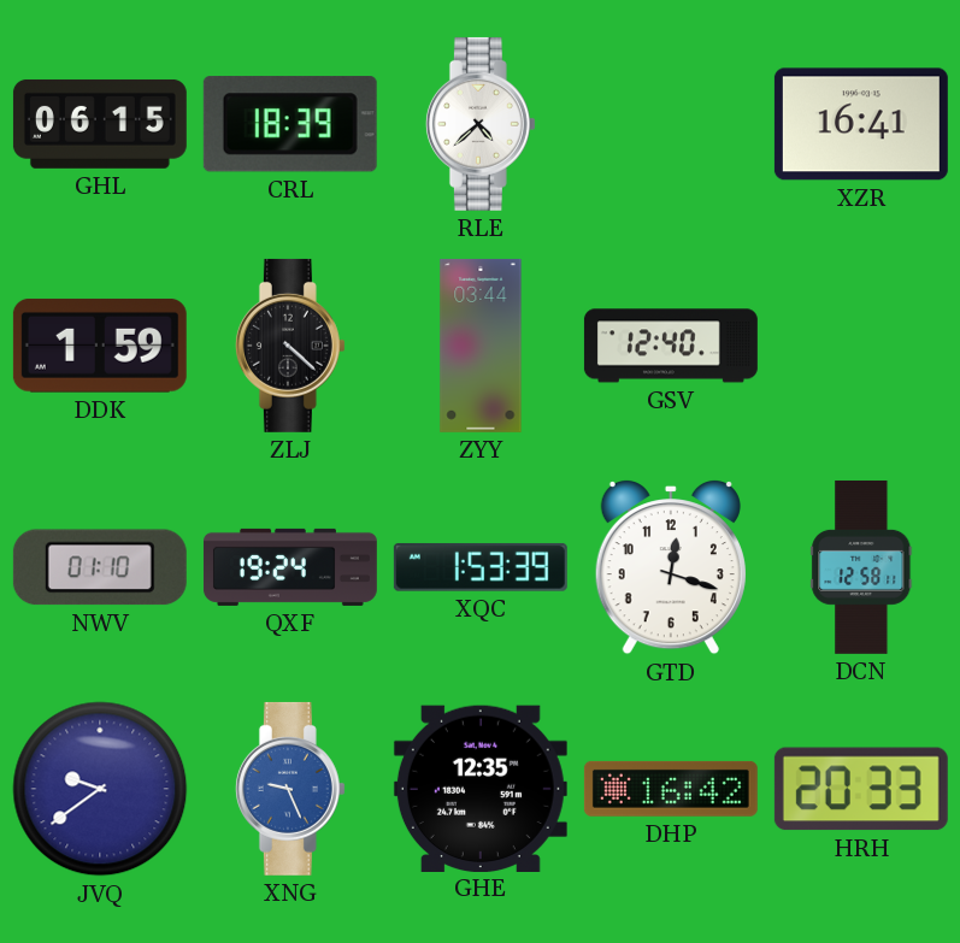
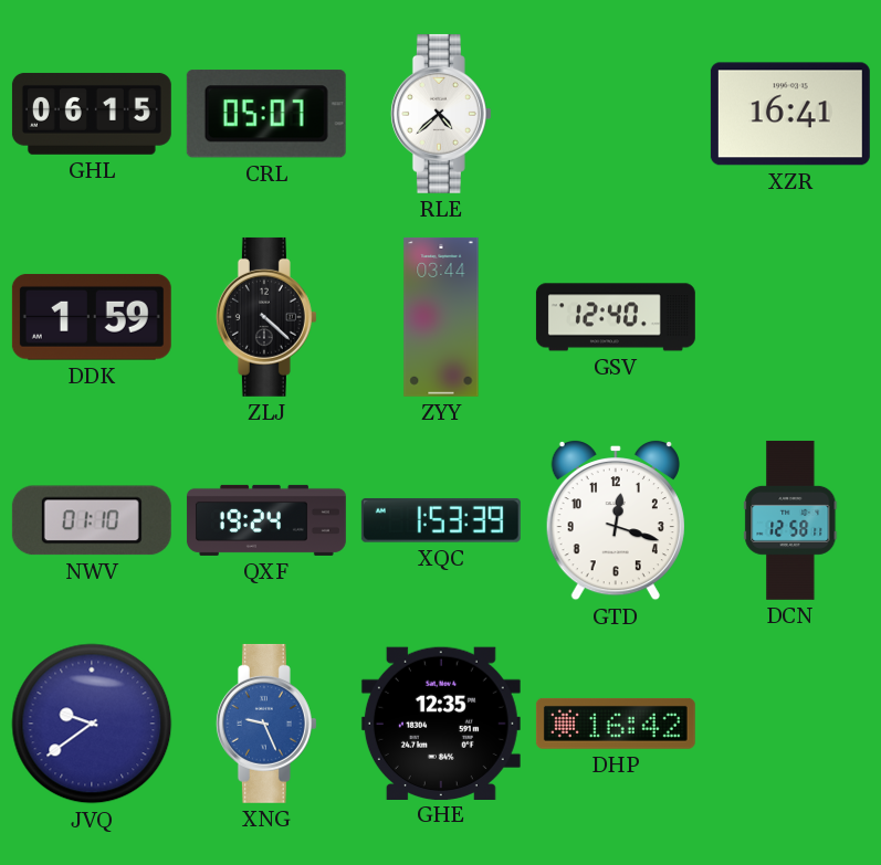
CRL: 18:39 -> 05:07 (266, 114)
HRH: 20:33 -> none (861, 789)
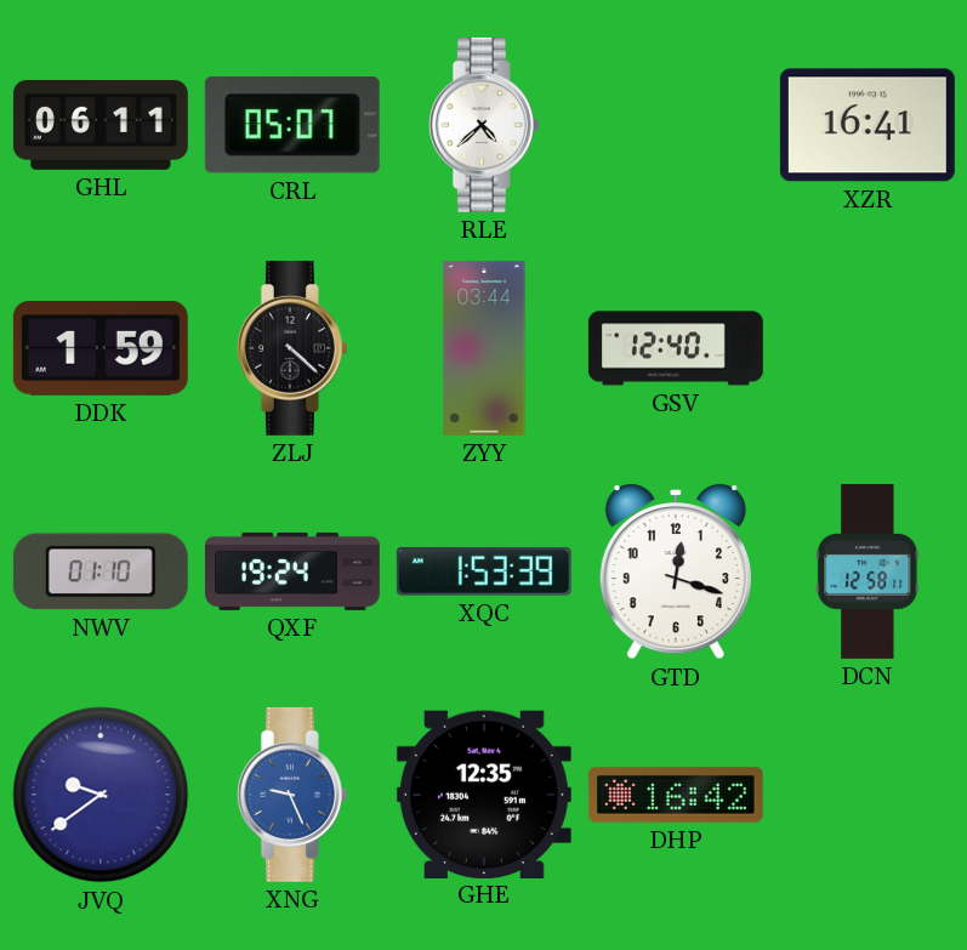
GHL: 06:15 -> 06:11 (101, 125)
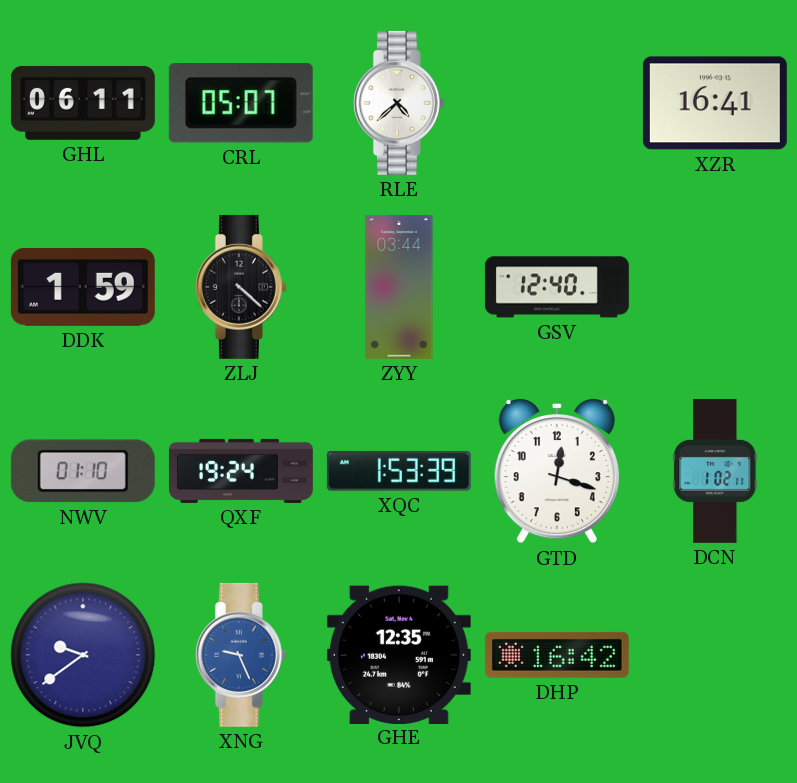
DCN: 12:58 -> 1:02 (715, 471)
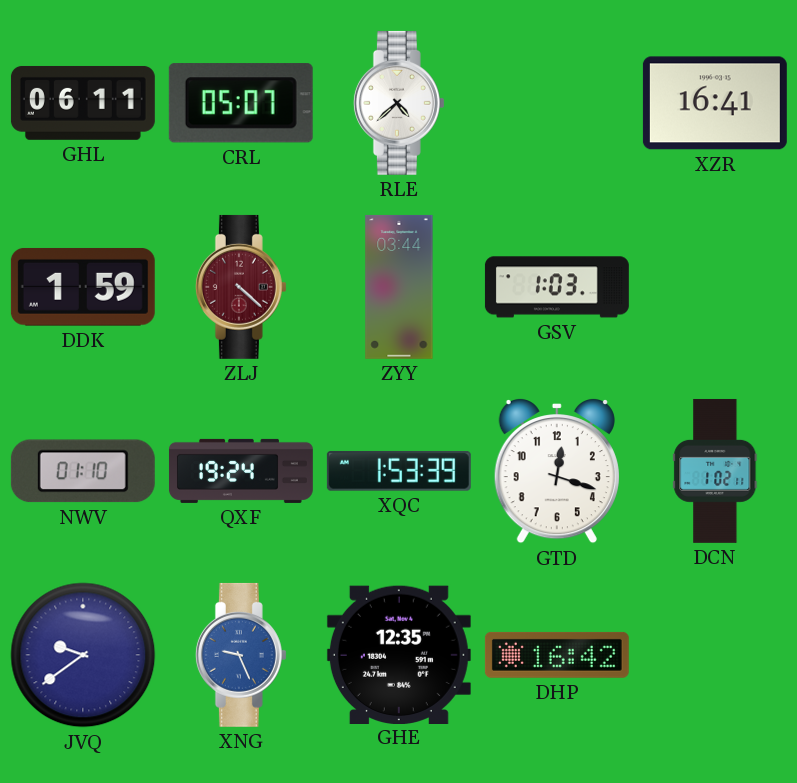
ZLJ dial: black -> burgundy (241, 287)
GSV: 12:40 -> 1:03 (557, 287)
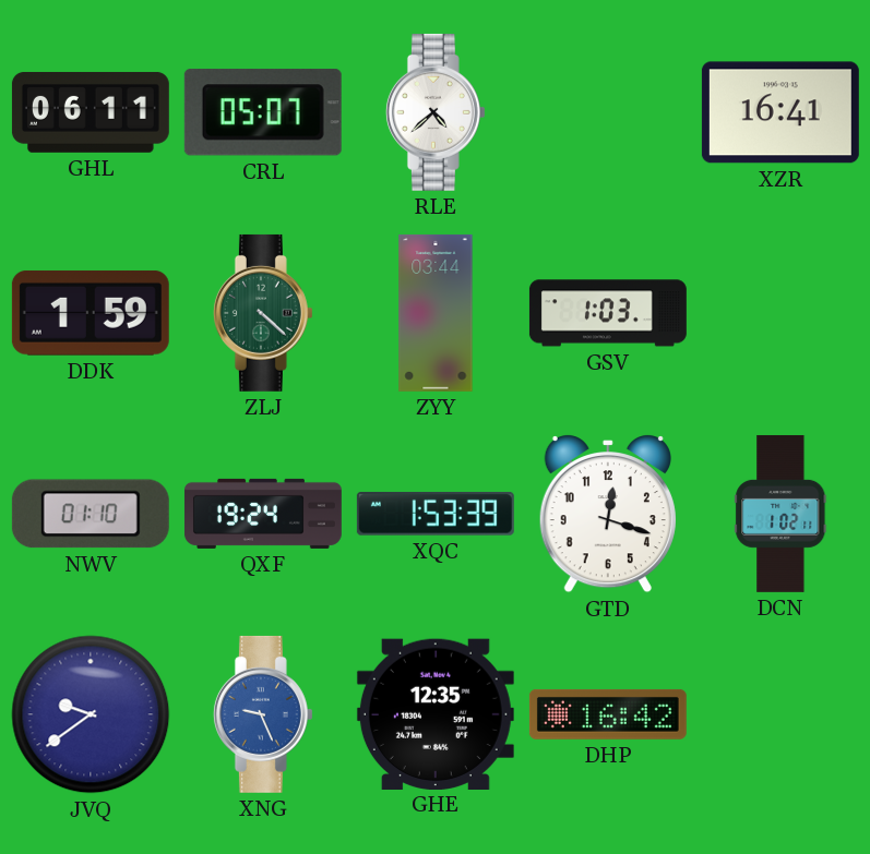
ZLJ dial: burgundy -> green (263, 313)
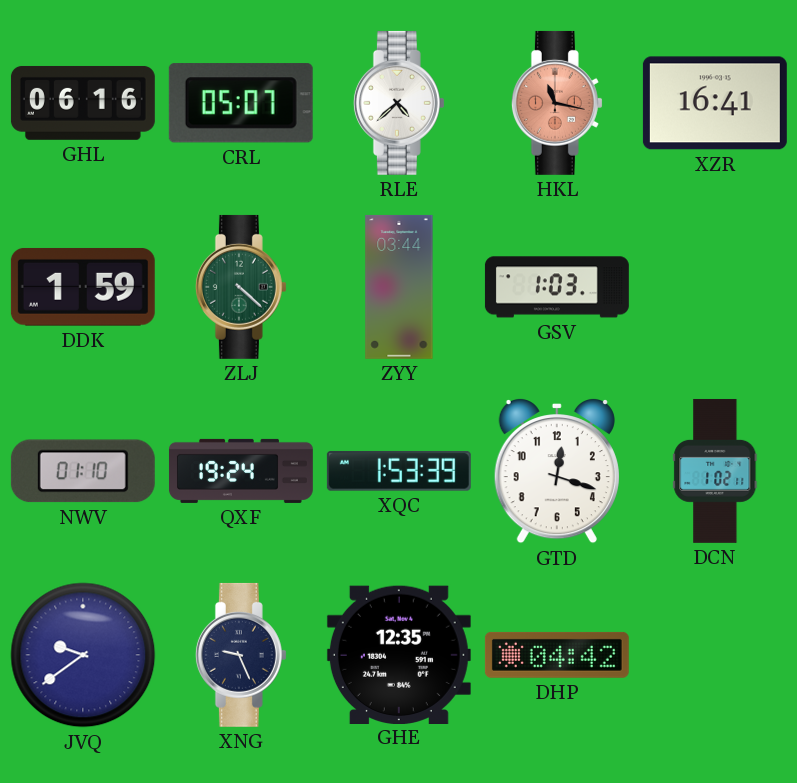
GHL: 06:11 -> 06:16 (83, 103)
HKL: none -> 11:17 (557, 103)
XNG dial: blue -> navy (241, 655)
DHP: 16:42 -> 04:42 (557, 655)
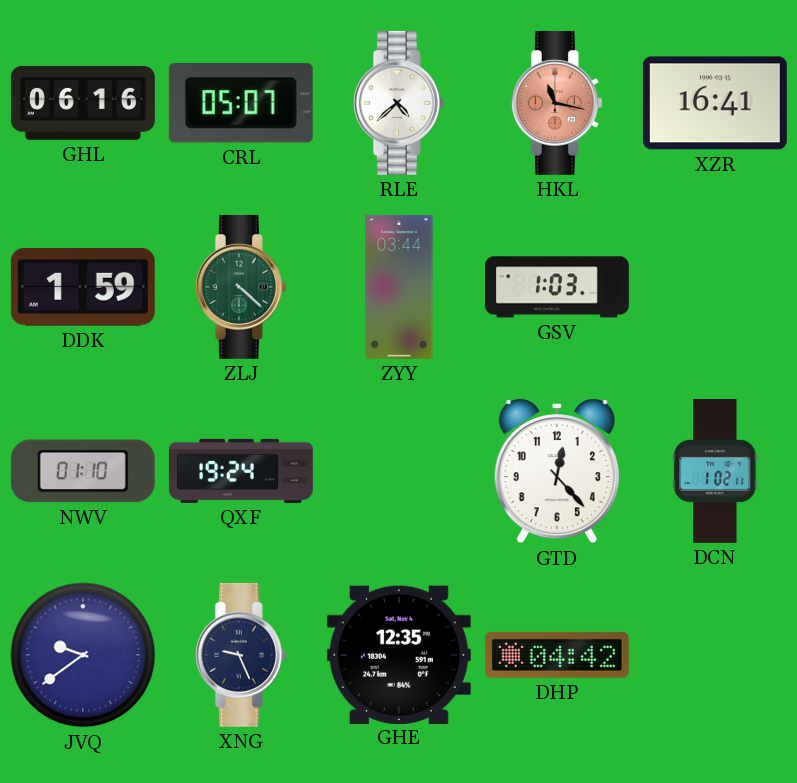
XQC: 1:53 -> none (399, 471)
GTD: 12:18 -> 12:23 (557, 471)
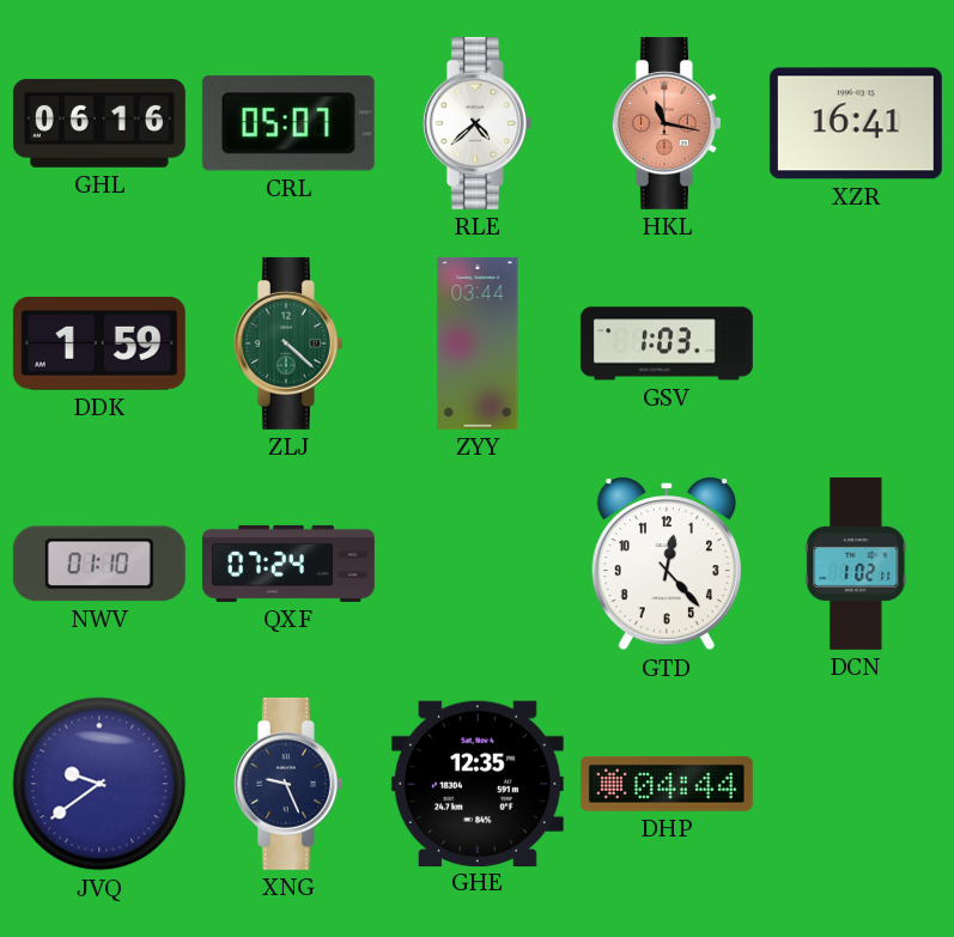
QXF: 19:24 -> 07:24 (288, 564)
DHP: 04:42 -> 04:44 (667, 784)
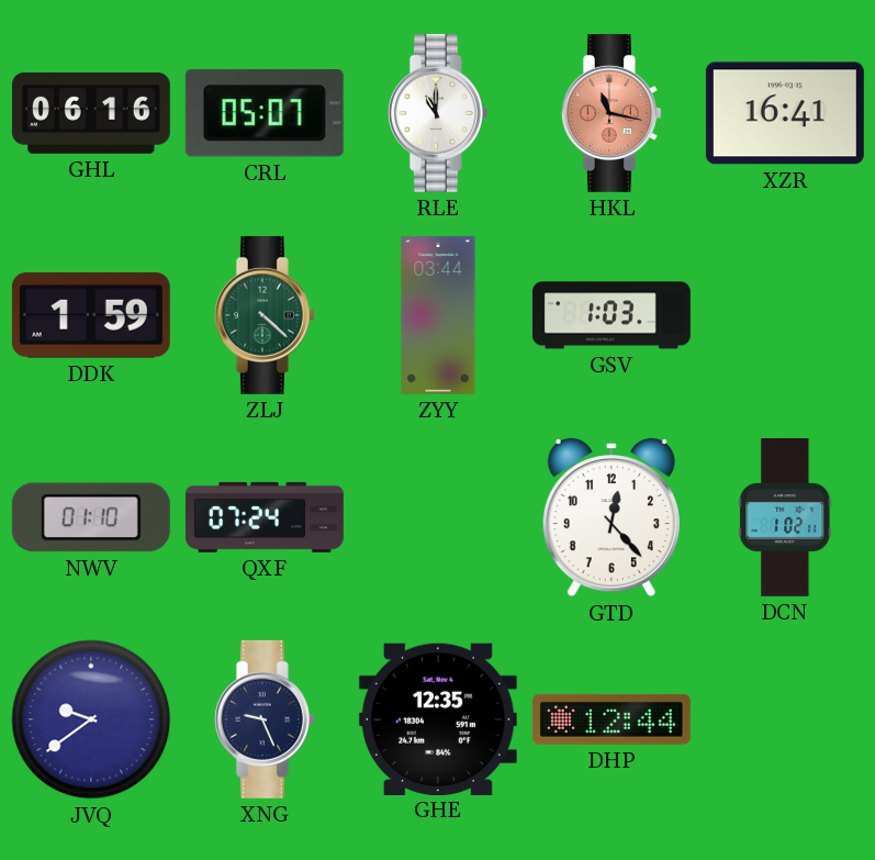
RLE: 4:38 -> 11:00 (438, 113)
DHP: 04:44 -> 12:44 (612, 719)
